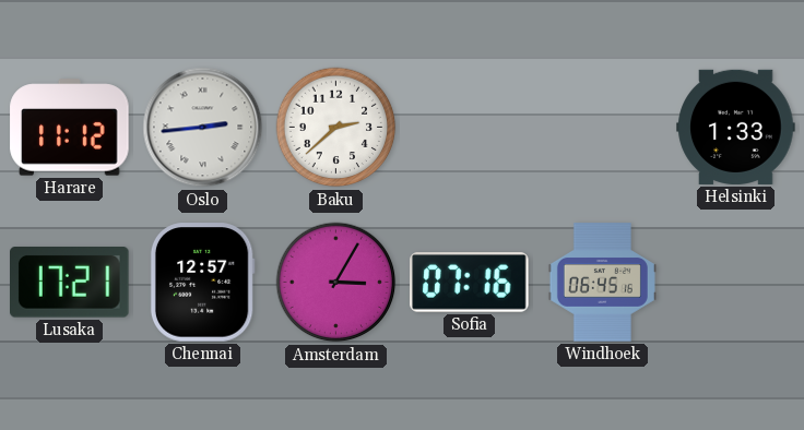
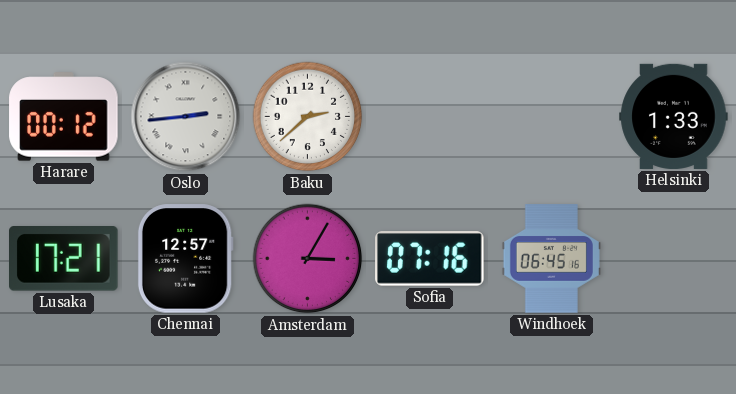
Harare: 11:12 -> 00:12 (64, 117)
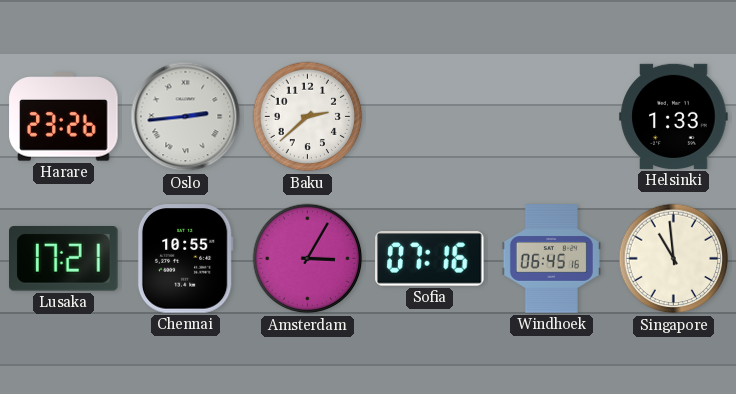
Harare: 00:12 -> 23:26 (64, 117)
Chennai: 12:57 -> 10:55 (185, 259)
Singapore: none -> 10:59 (674, 259)
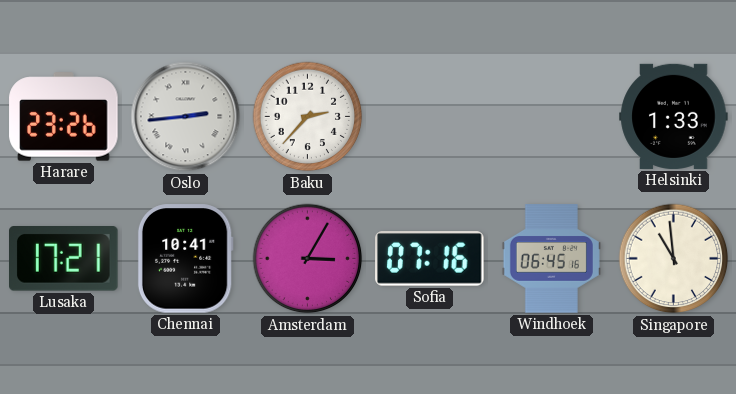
Baku: 2:38 -> 2:37 (308, 117)
Chennai: 10:55 -> 10:41 (185, 259)
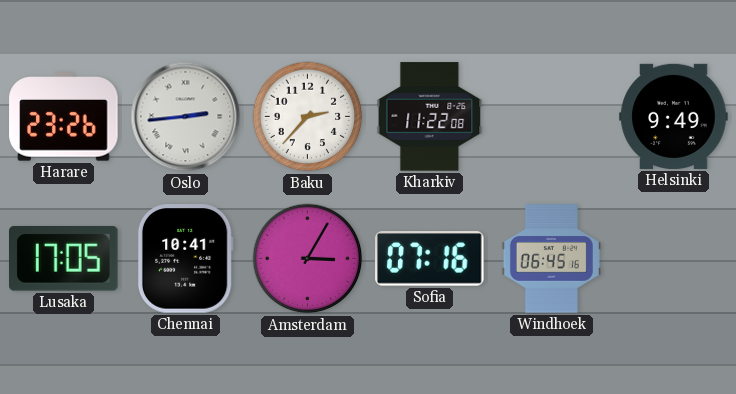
Kharkiv: none -> 11:22 (430, 117)
Helsinki: 1:33 -> 9:49 (674, 116)
Lusaka: 17:21 -> 17:05 (64, 259)
Singapore: 10:59 -> none (674, 259)
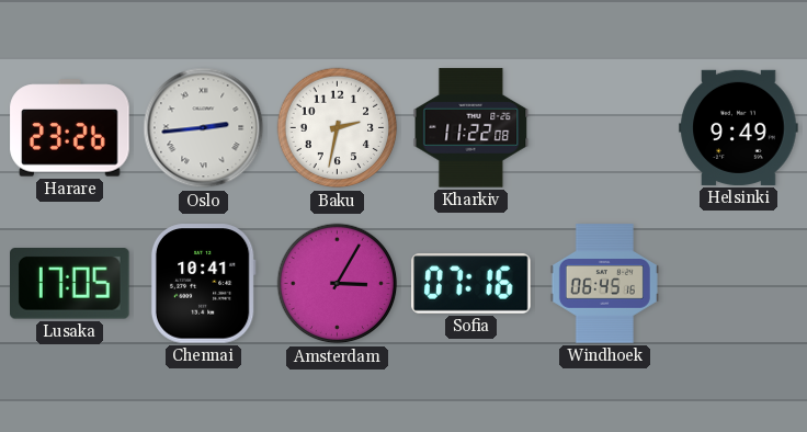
Baku: 2:37 -> 2:32 (338, 128)
